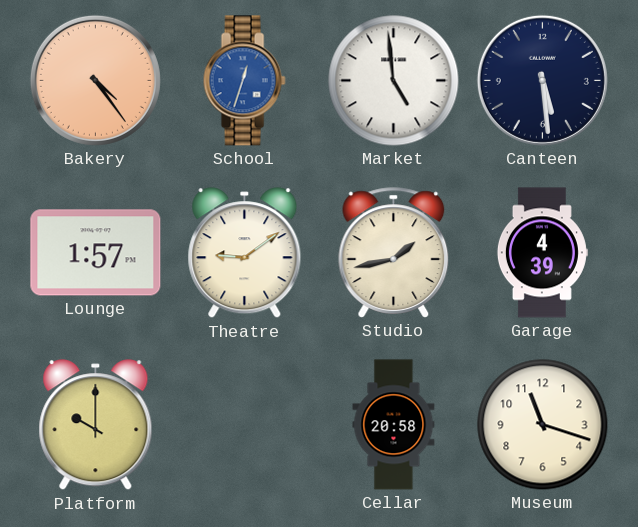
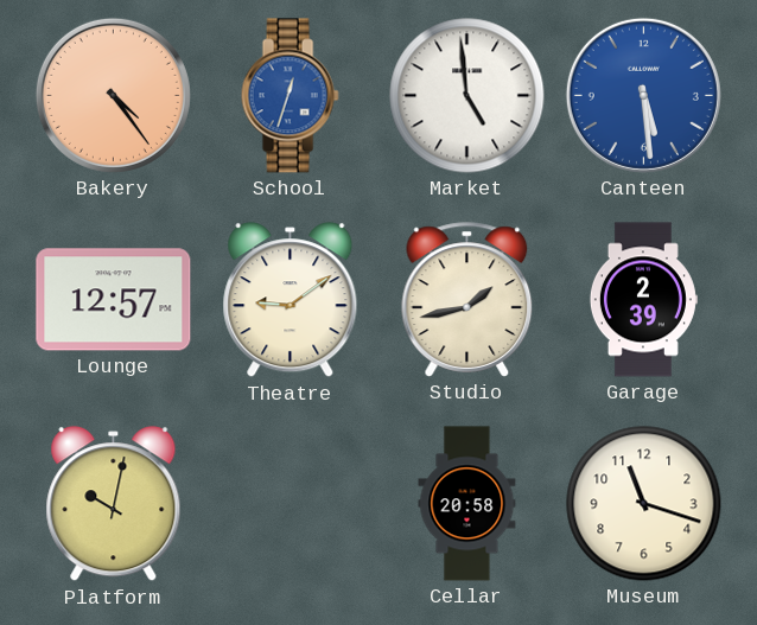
Canteen dial: navy -> blue (643, 95)
Lounge: 1:57 -> 12:57 (114, 300)
Garage: 4:39 -> 2:39 (643, 300)
Platform: 10:00 -> 10:02 (114, 504)
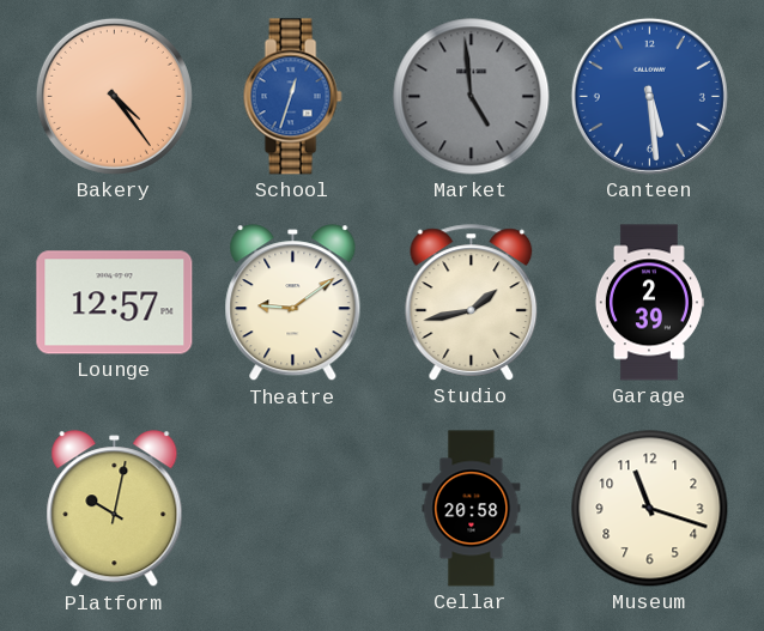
Market dial: white -> grey (472, 97)
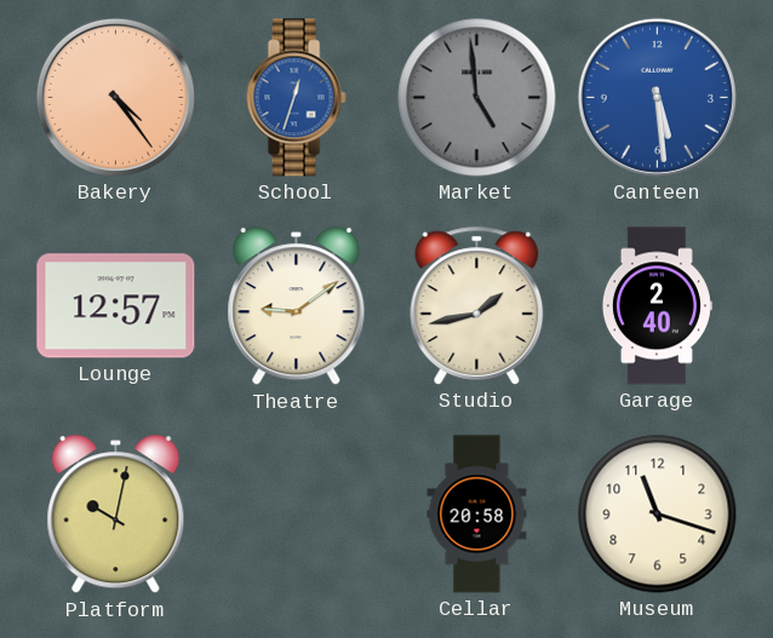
Garage: 2:39 -> 2:40 (657, 306)
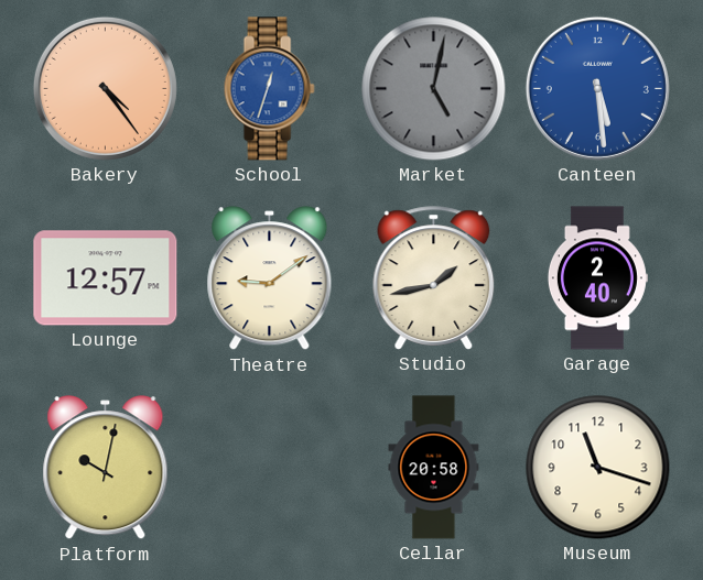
Market: 4:59 -> 5:02 (434, 89)
